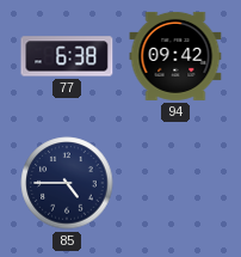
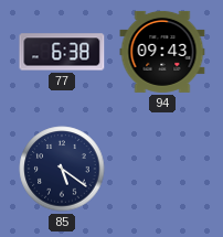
94: 09:42 -> 09:43 (162, 52)
85: 4:45 -> 5:21 (62, 169)
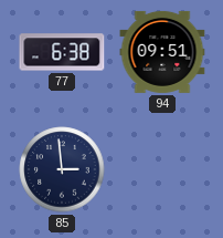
94: 09:43 -> 09:51 (162, 52)
85: 5:21 -> 2:59 (62, 169)
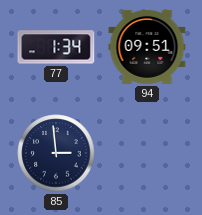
77: 6:38 -> 1:34 (56, 47)
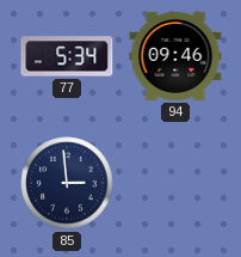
77: 1:34 -> 5:34 (67, 56)
94: 09:51 -> 09:46 (175, 56)
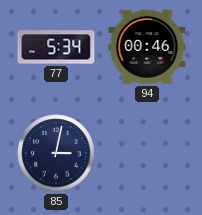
94: 09:46 -> 00:46 (147, 47)
85: 2:59 -> 3:02 (56, 153)
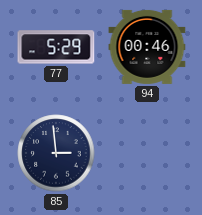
77: 5:34 -> 5:29 (56, 47)
85: 3:02 -> 2:59 (56, 153)
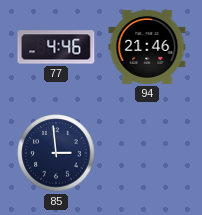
77: 5:29 -> 4:46 (56, 47)
94: 00:46 -> 21:46 (147, 47)
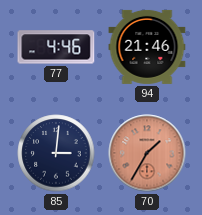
85: 2:59 -> 3:01 (56, 153)
70: none -> 1:35 (147, 153)
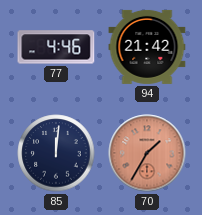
94: 21:46 -> 21:42 (147, 47)
85: 3:01 -> 12:01 (56, 153)
